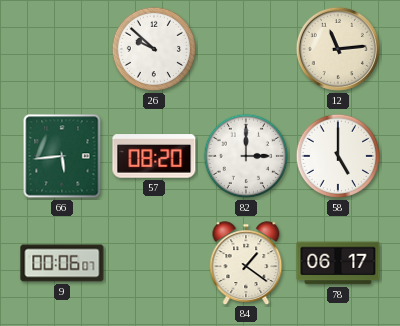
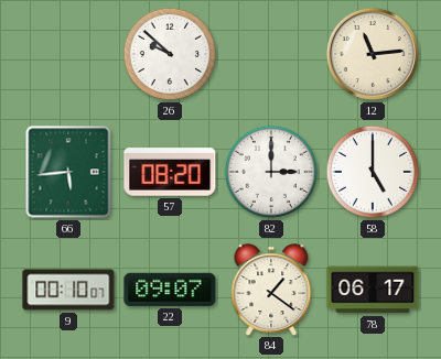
9: 00:06 -> 00:10 (68, 290)
22: none -> 09:07 (170, 290)
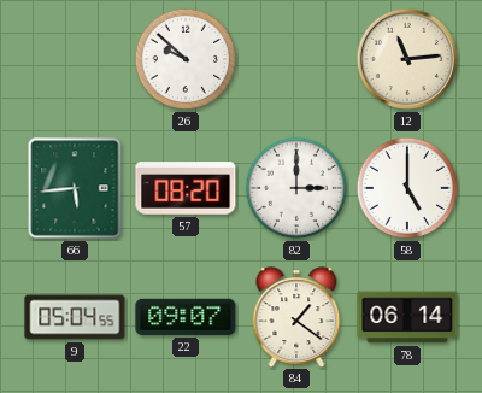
9: 00:10 -> 05:04 (75, 317)
78: 06:17 -> 06:14 (407, 317)
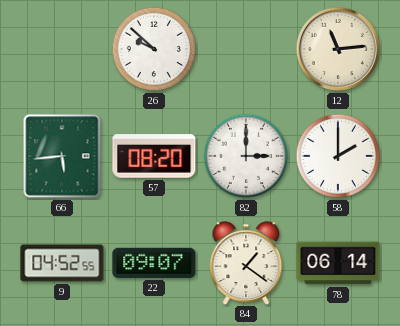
58: 5:00 -> 2:00 (338, 156)
9: 05:04 -> 04:52 (62, 263)
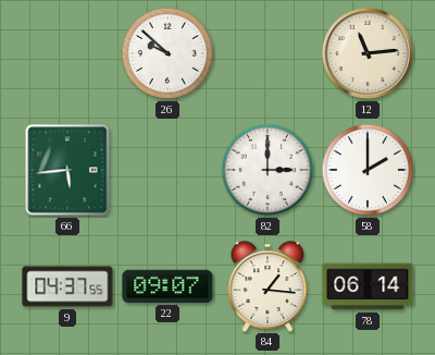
57: 08:20 -> none (154, 156)
9: 04:52 -> 04:37 (67, 286)
84: 1:21 -> 1:16 (268, 286)
